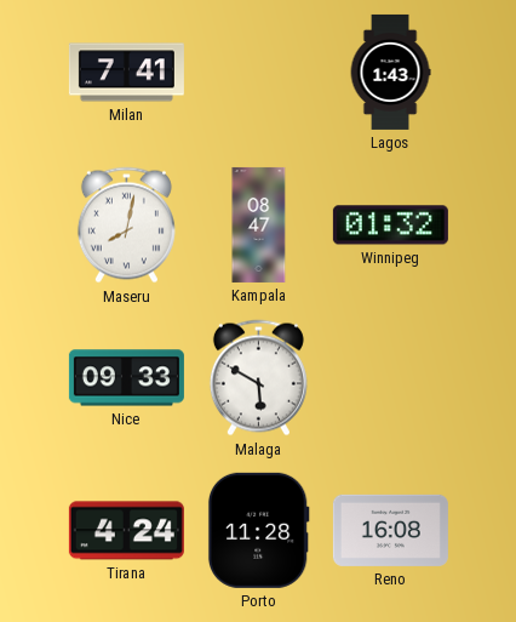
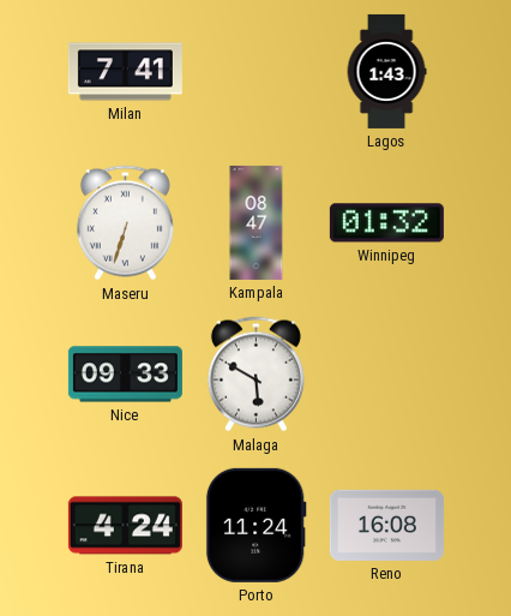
Maseru: 8:02 -> 6:33 (125, 223)
Porto: 11:28 -> 11:24 (256, 525)
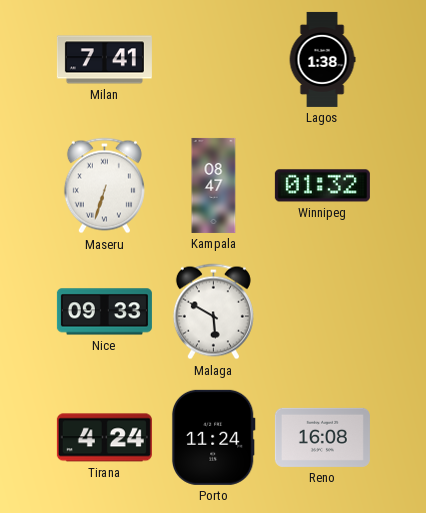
Lagos: 1:43 -> 1:38 (322, 59)
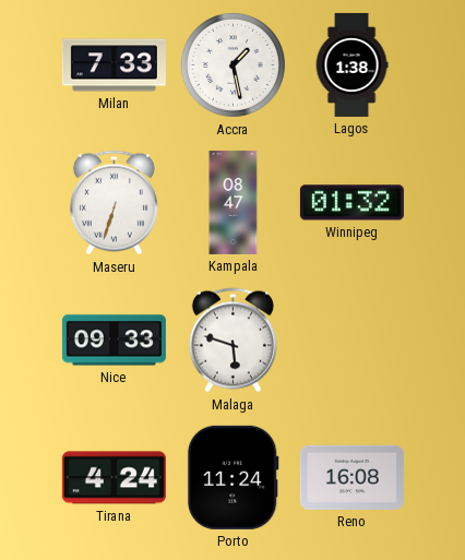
Milan: 7:41 -> 7:33 (114, 65)
Accra: none -> 1:28 (233, 64)
Malaga: 5:50 -> 5:48 (233, 341)
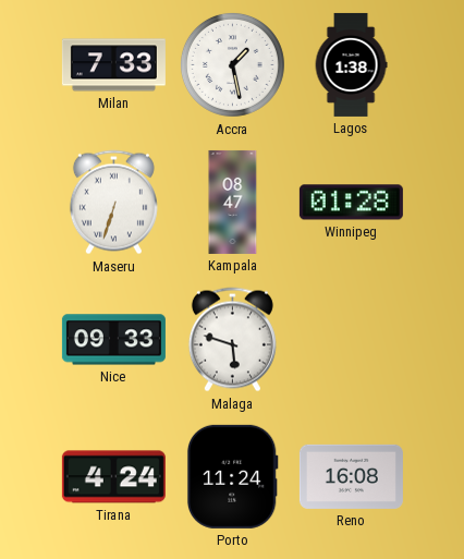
Winnipeg: 01:32 -> 01:28 (351, 203)
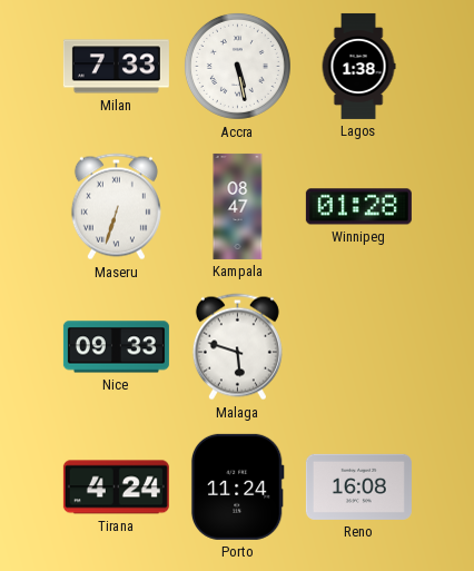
Accra: 1:28 -> 5:28 (237, 66)
